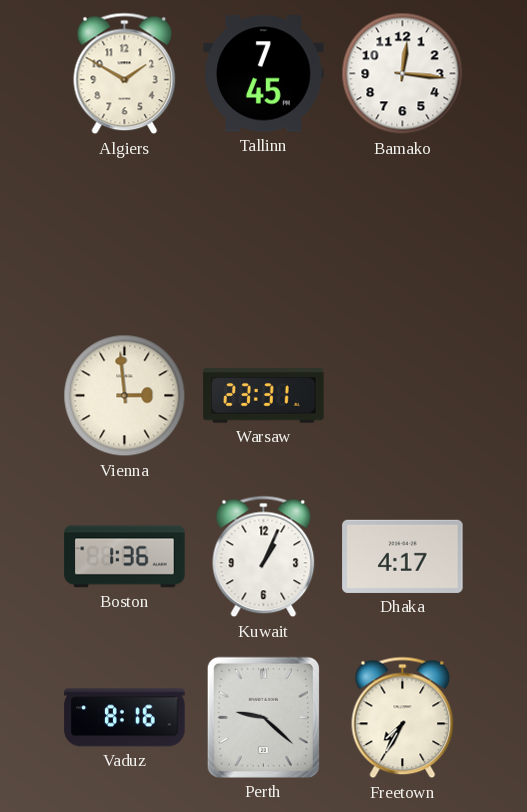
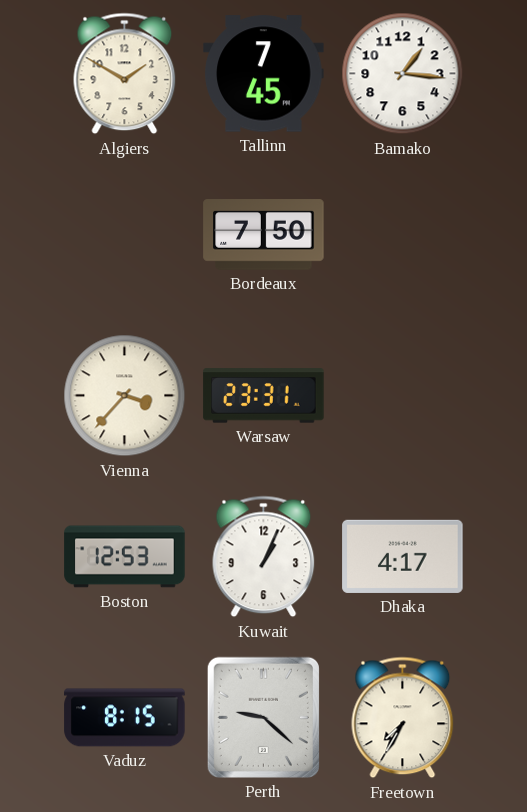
Bamako: 12:16 -> 1:16 (403, 74)
Bordeaux: none -> 7:50 (264, 235)
Vienna: 2:59 -> 3:37 (125, 396)
Boston: 1:36 -> 12:53 (125, 557)
Vaduz: 8:16 -> 8:15 (125, 718)
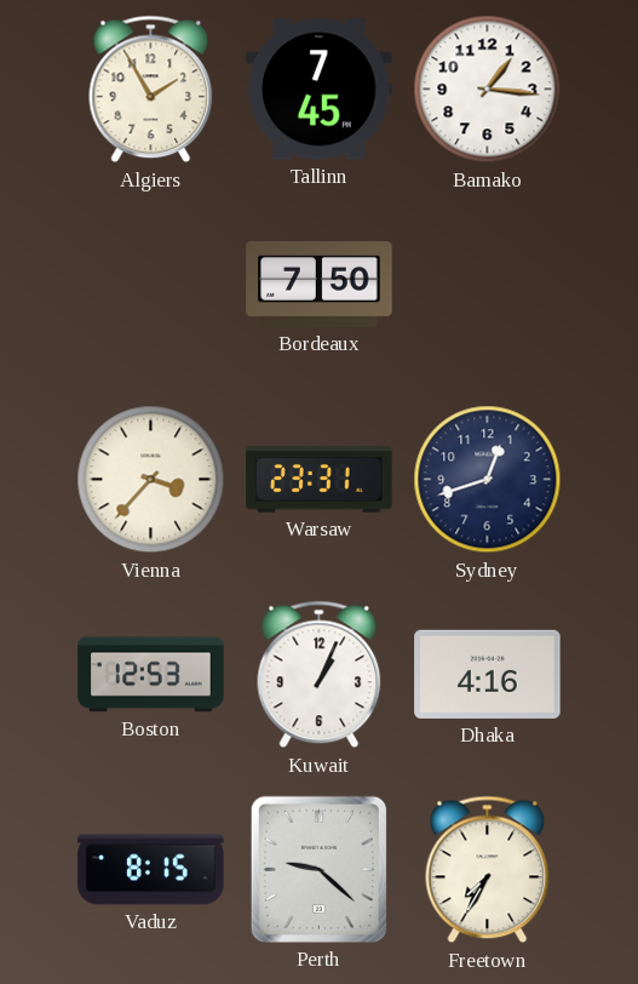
Algiers: 1:50 -> 1:55 (151, 90)
Sydney: none -> 12:42 (488, 480)
Dhaka: 4:17 -> 4:16 (488, 674)
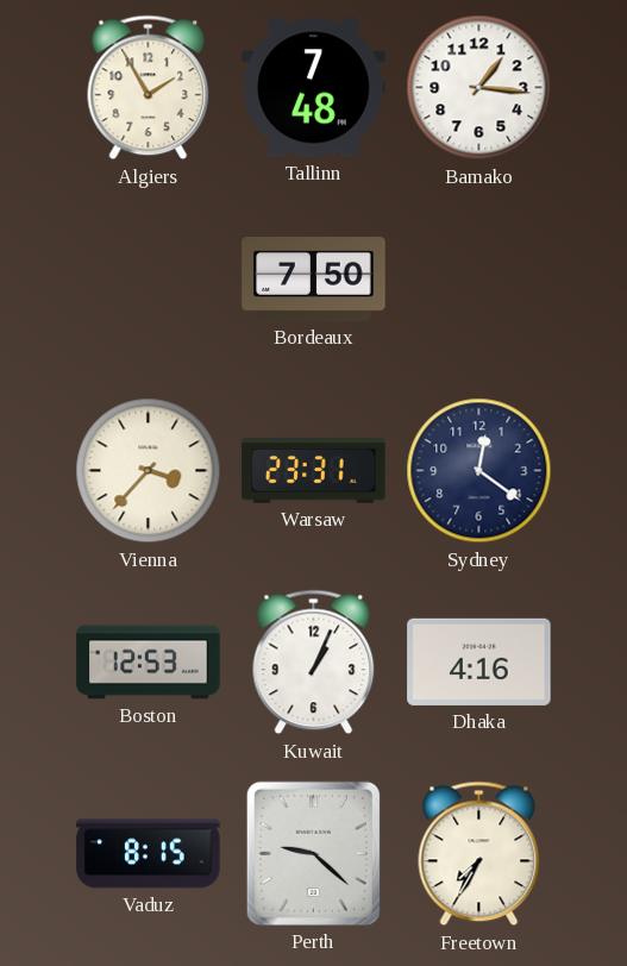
Tallinn: 7:45 -> 7:48 (314, 88)
Sydney: 12:42 -> 12:21 (479, 471)
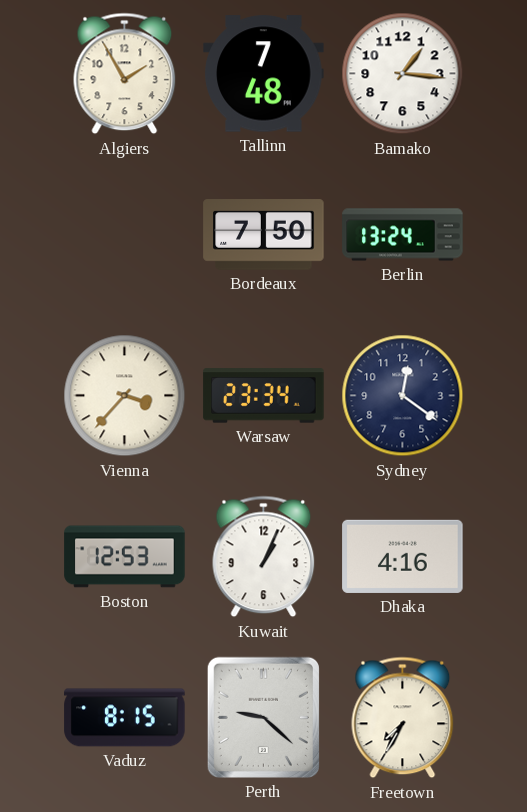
Berlin: none -> 13:24 (403, 235)
Warsaw: 23:31 -> 23:34 (264, 396)
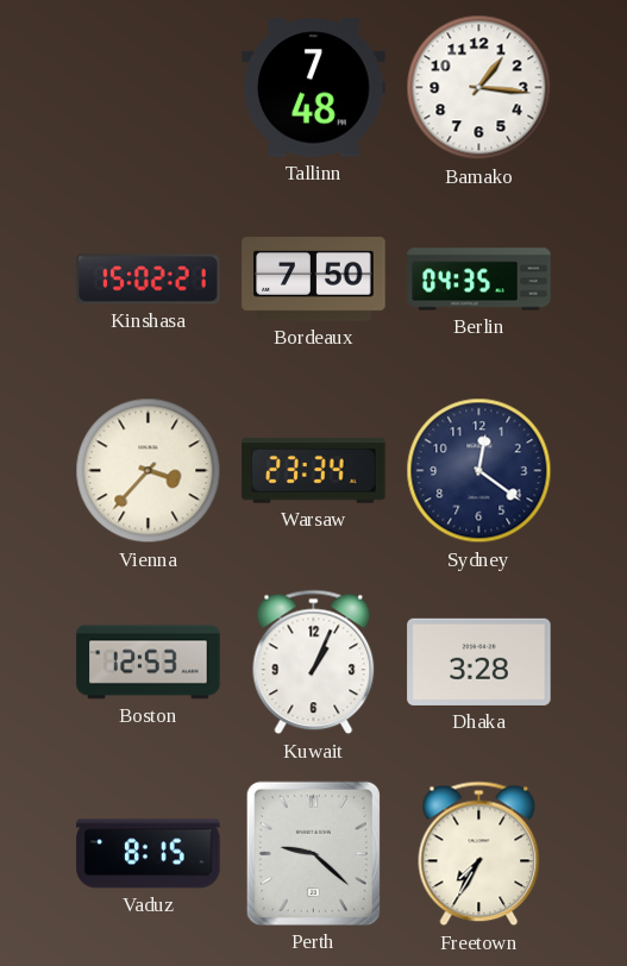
Algiers: 1:55 -> none (125, 74)
Kinshasa: none -> 15:02 (149, 280)
Berlin: 13:24 -> 04:35 (479, 280)
Dhaka: 4:16 -> 3:28 (479, 661)
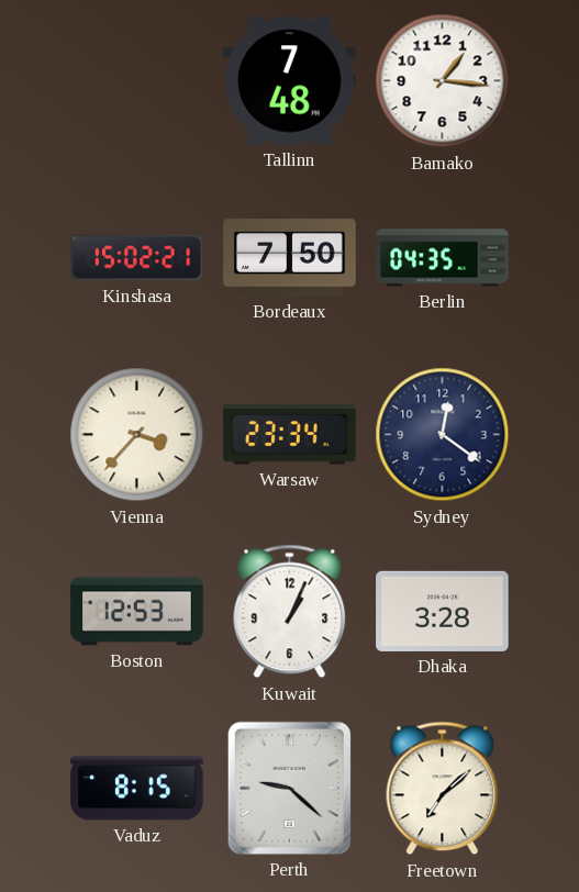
Freetown: 7:35 -> 7:08 (443, 789)
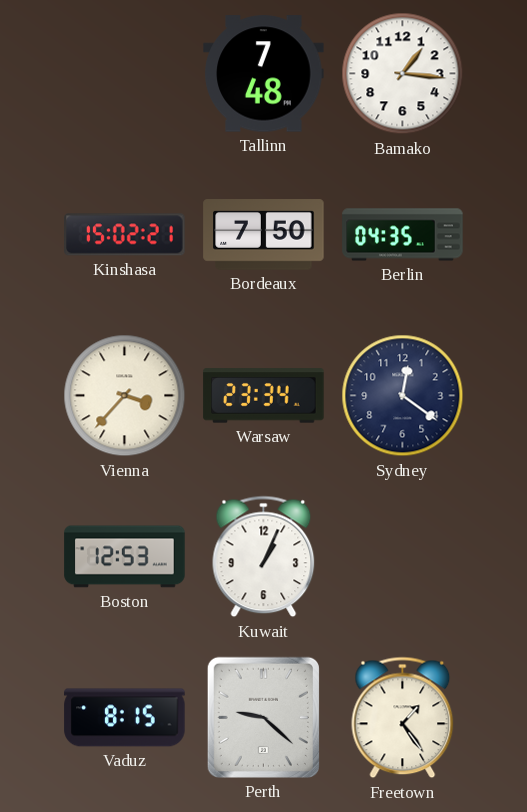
Dhaka: 3:28 -> none (443, 611)
Freetown: 7:08 -> 1:24 (403, 718)
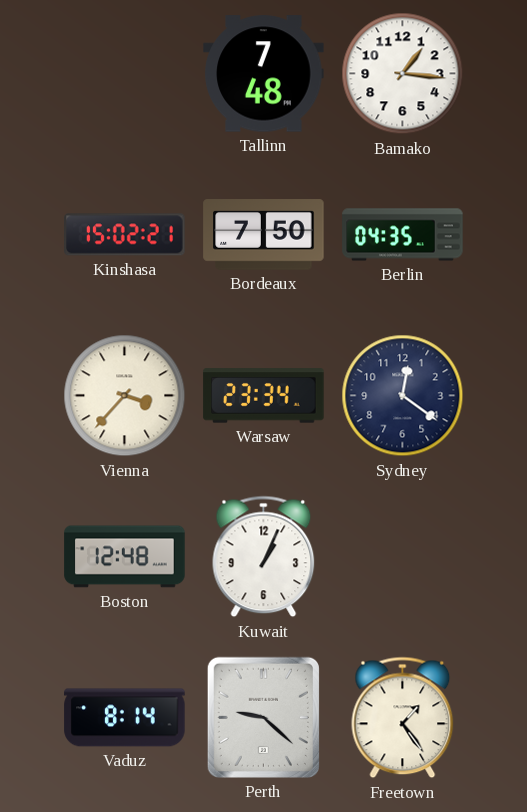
Boston: 12:53 -> 12:48 (125, 557)
Vaduz: 8:15 -> 8:14 (125, 718)
